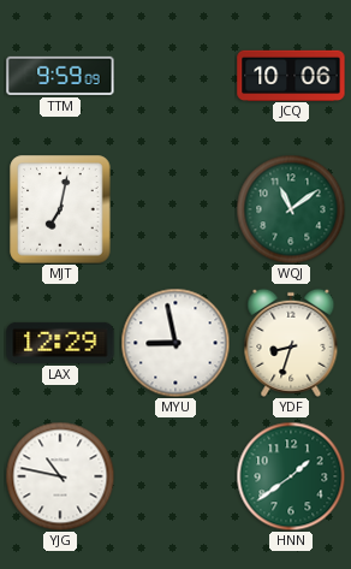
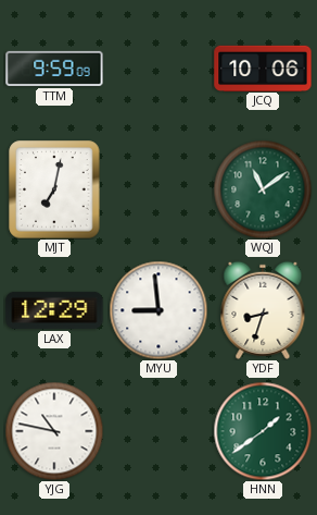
MYU: 8:58 -> 8:59 (158, 310)
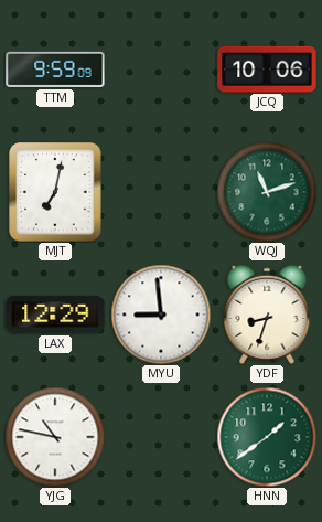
WQJ: 11:09 -> 11:12 (267, 192)
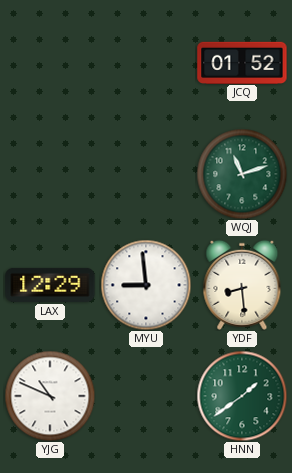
TTM: 9:59 -> none (55, 70)
JCQ: 10:06 -> 01:52 (242, 62)
MJT: 7:02 -> none (55, 192)
YDF: 8:33 -> 8:29 (242, 285)
YJG: 10:47 -> 10:49 (50, 396)
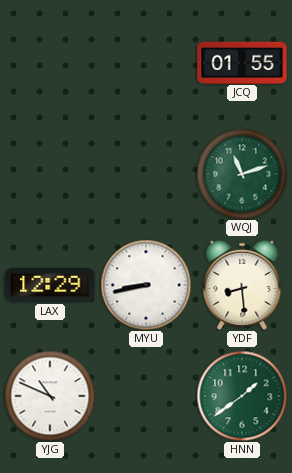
JCQ: 01:52 -> 01:55 (242, 62)
MYU: 8:59 -> 8:43 (146, 285)
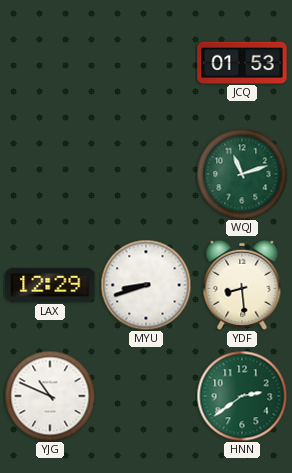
JCQ: 01:55 -> 01:53 (242, 62)
MYU: 8:43 -> 8:42 (146, 285)
HNN: 1:39 -> 2:39 (242, 396)
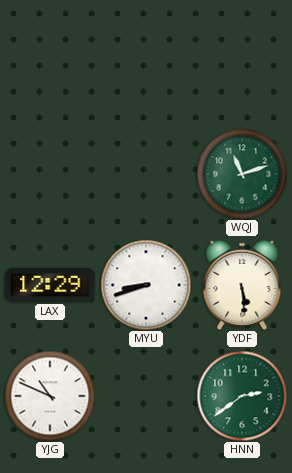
JCQ: 01:53 -> none (242, 62)
YDF: 8:29 -> 5:29 (242, 285)
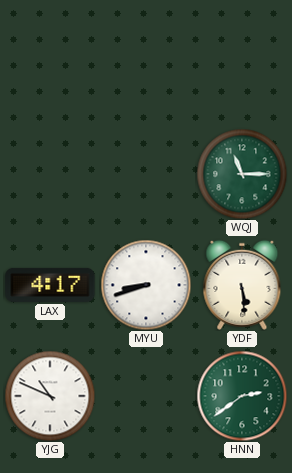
WQJ: 11:12 -> 11:15 (242, 174)
LAX: 12:29 -> 4:17 (50, 285)
